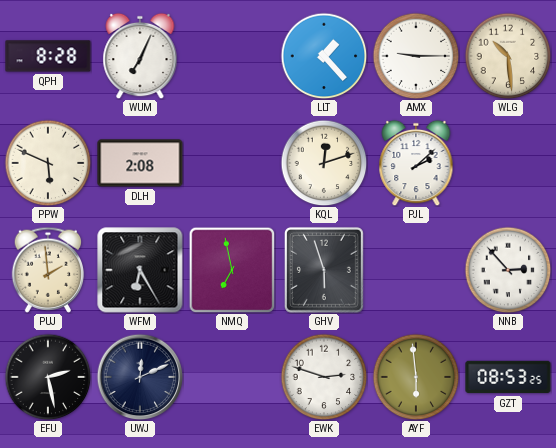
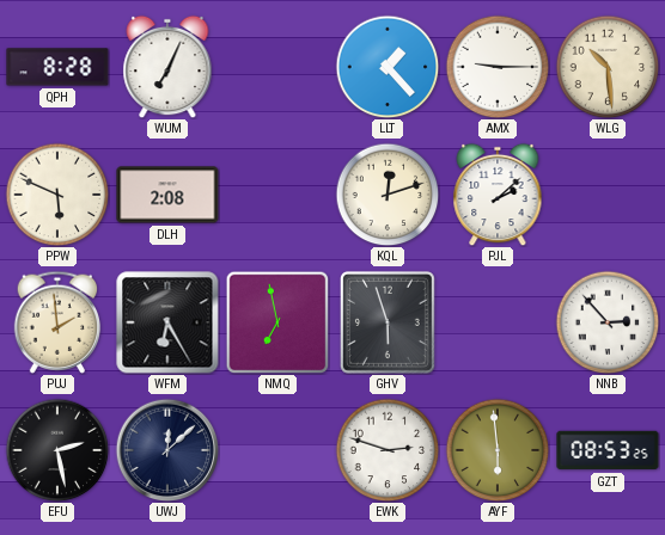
UWJ: 12:11 -> 12:08 (167, 450)
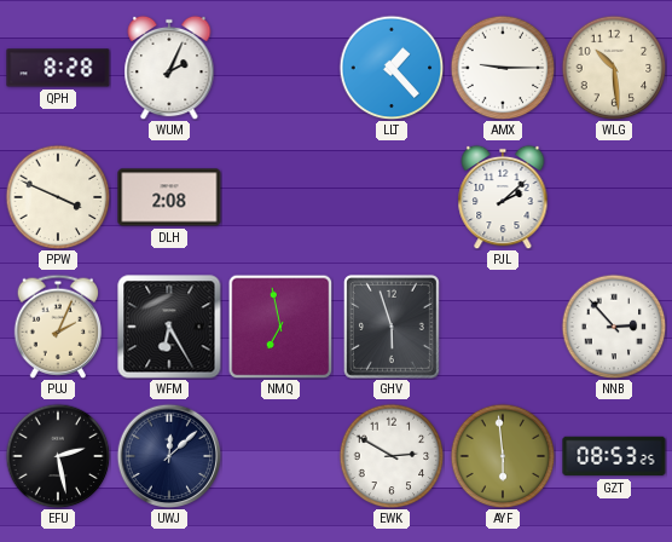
WUM: 7:04 -> 2:04 (169, 68)
PPW: 5:49 -> 3:49 (58, 197)
KQL: 12:12 -> none (388, 195)
PUJ: 1:59 -> 2:04 (58, 327)
EWK: 2:48 -> 2:50 (392, 456)
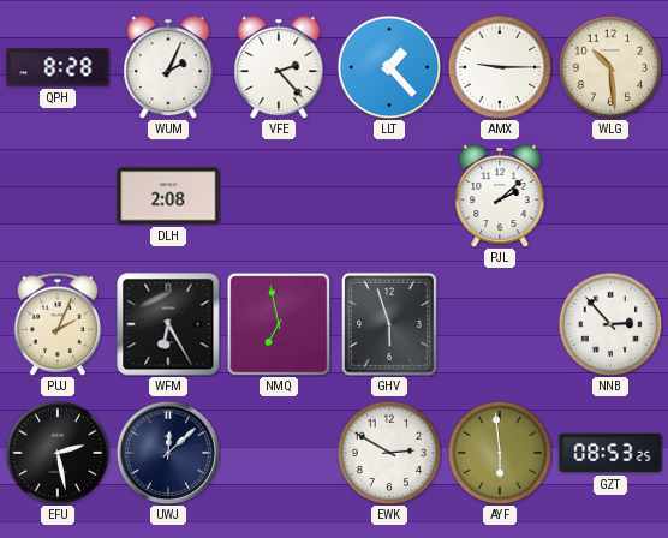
VFE: none -> 2:23 (279, 67)
PPW: 3:49 -> none (58, 197)
